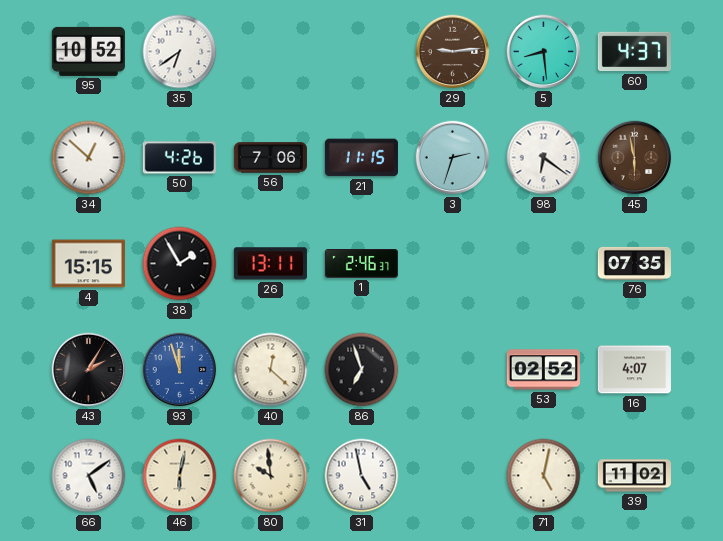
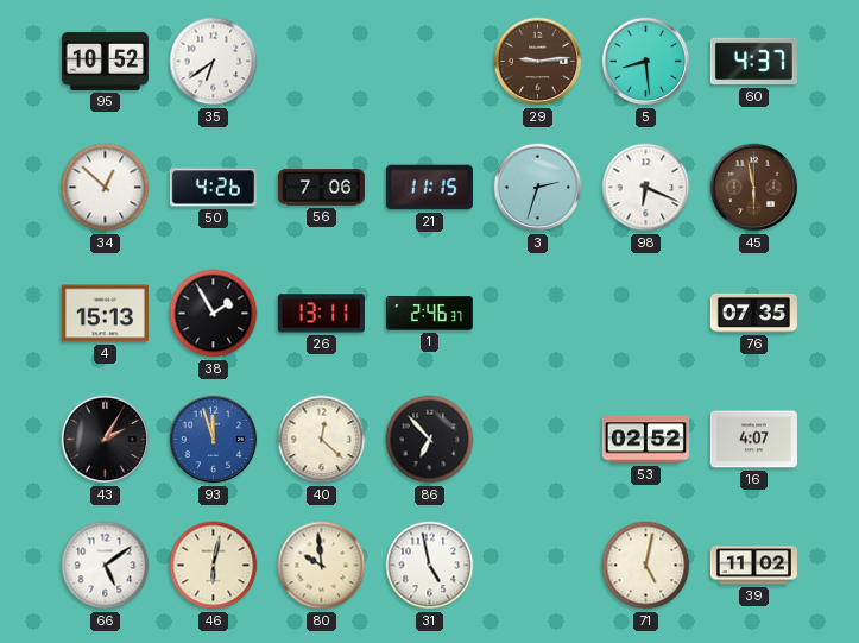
98: 6:21 -> 6:19 (646, 188)
4: 15:15 -> 15:13 (105, 314)
86: 6:57 -> 6:53 (430, 440)
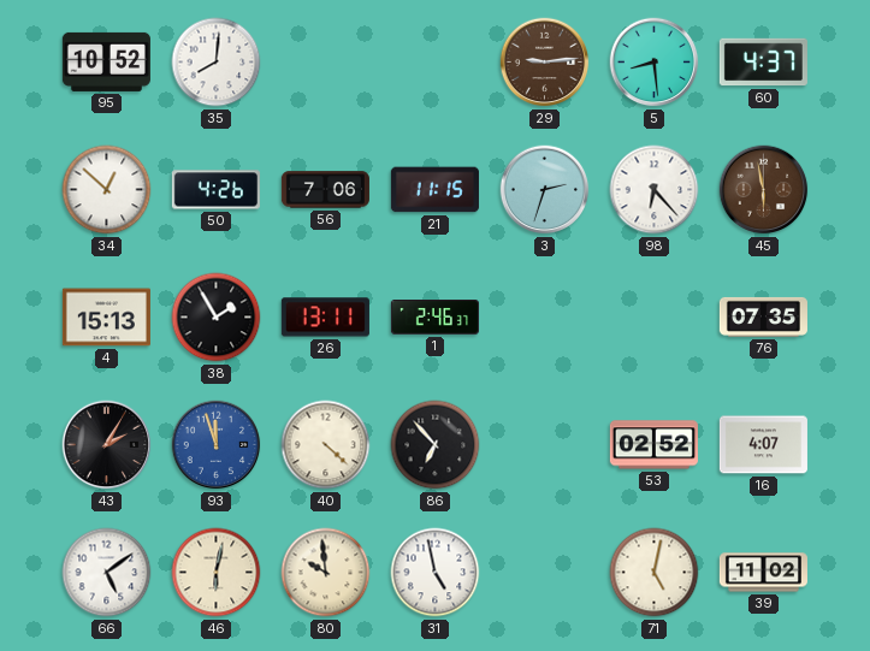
35: 6:39 -> 8:01 (217, 63)
98: 6:19 -> 6:23 (655, 190)
40: 12:22 -> 4:22 (326, 445)
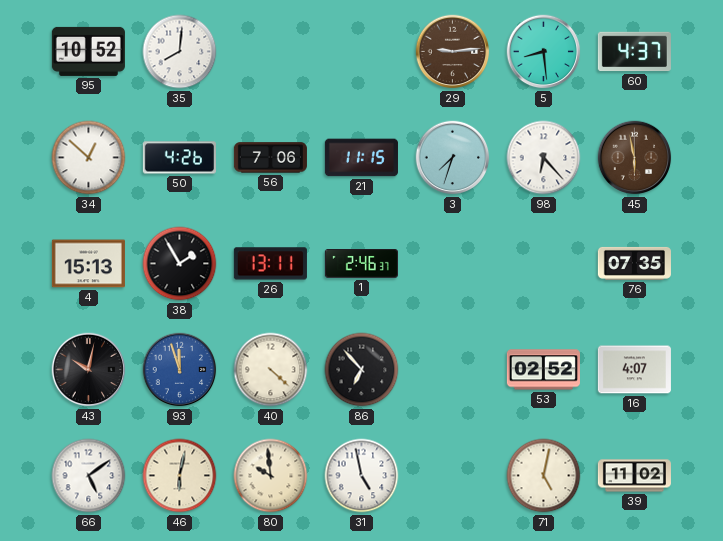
3: 2:33 -> 7:33 (453, 158)
43: 2:05 -> 10:02 (89, 370)
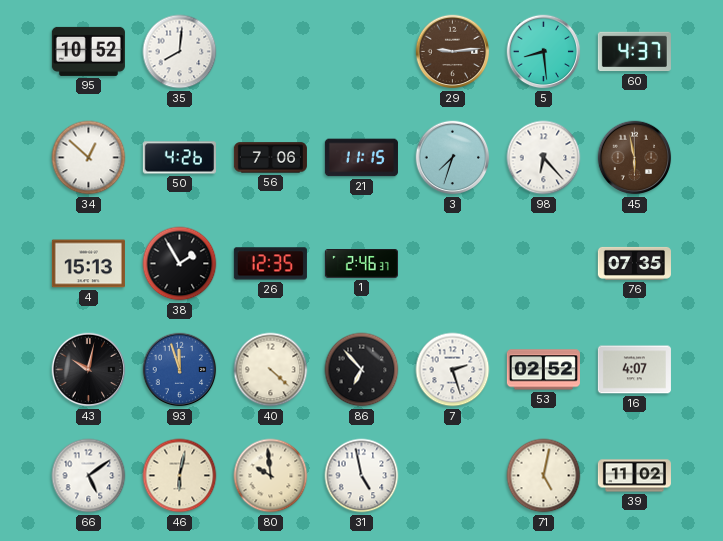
26: 13:11 -> 12:35 (270, 264)
7: none -> 2:27 (453, 370)
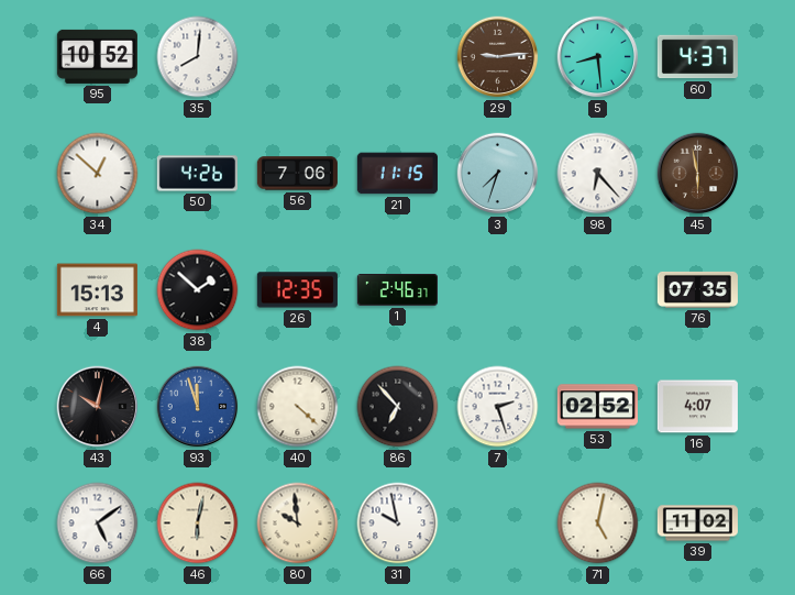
38: 1:55 -> 1:52 (198, 290)
31: 4:58 -> 9:58 (398, 524)
